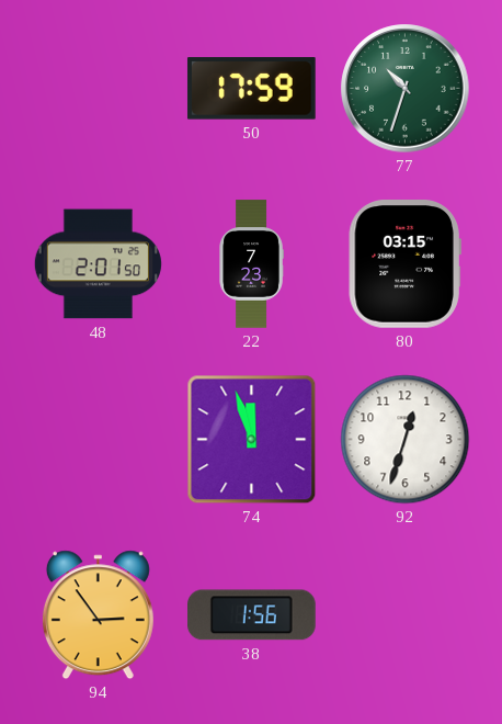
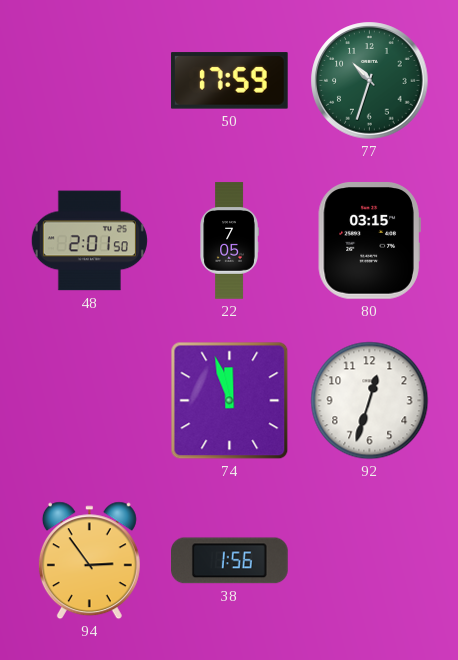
22: 7:23 -> 7:05 (229, 241)
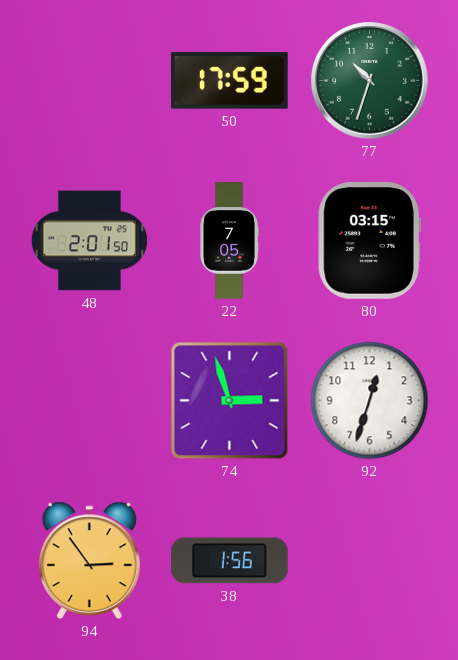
74: 11:57 -> 2:57 (230, 401)
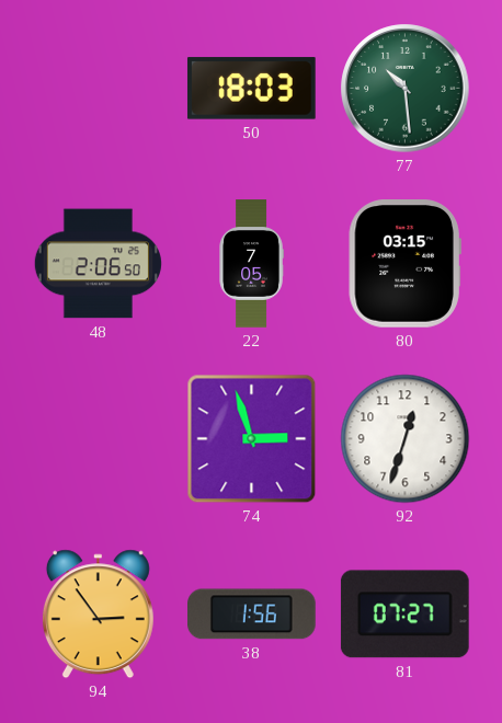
50: 17:59 -> 18:03 (251, 89)
77: 10:33 -> 10:29 (406, 89)
48: 2:01 -> 2:06 (98, 264)
81: none -> 07:27 (404, 615)
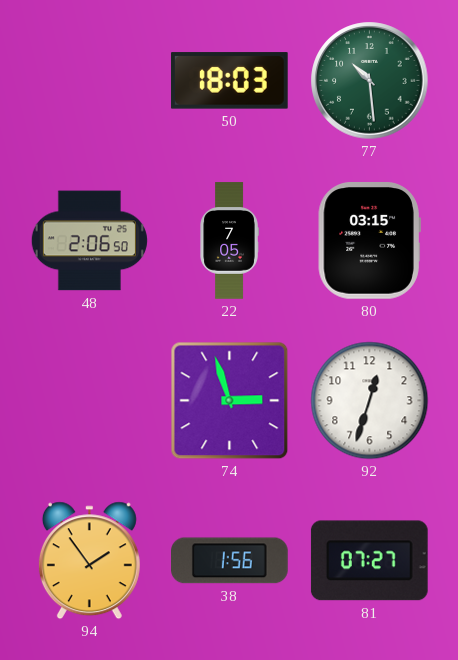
94: 2:54 -> 1:54 (89, 561)
